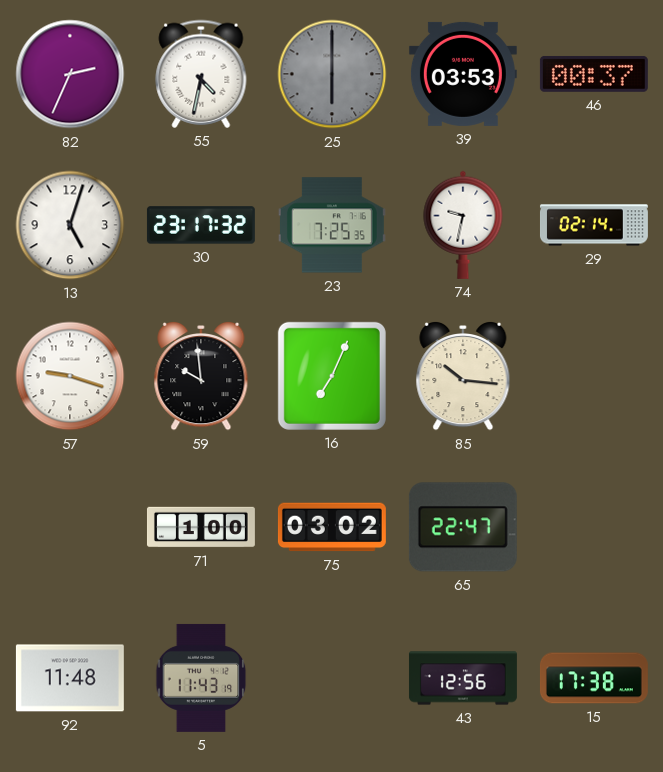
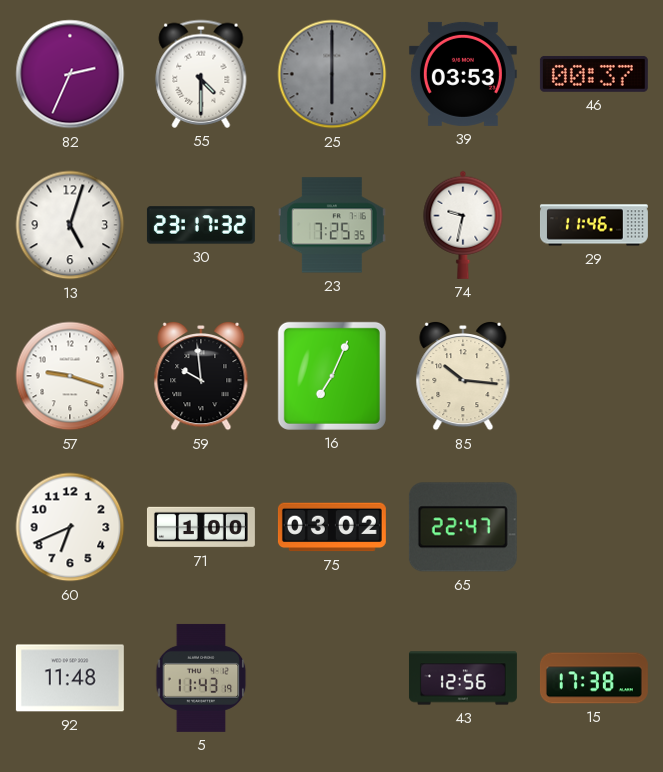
55: 4:32 -> 4:30 (201, 74)
29: 02:14 -> 11:46 (594, 225)
60: none -> 6:41 (70, 527)
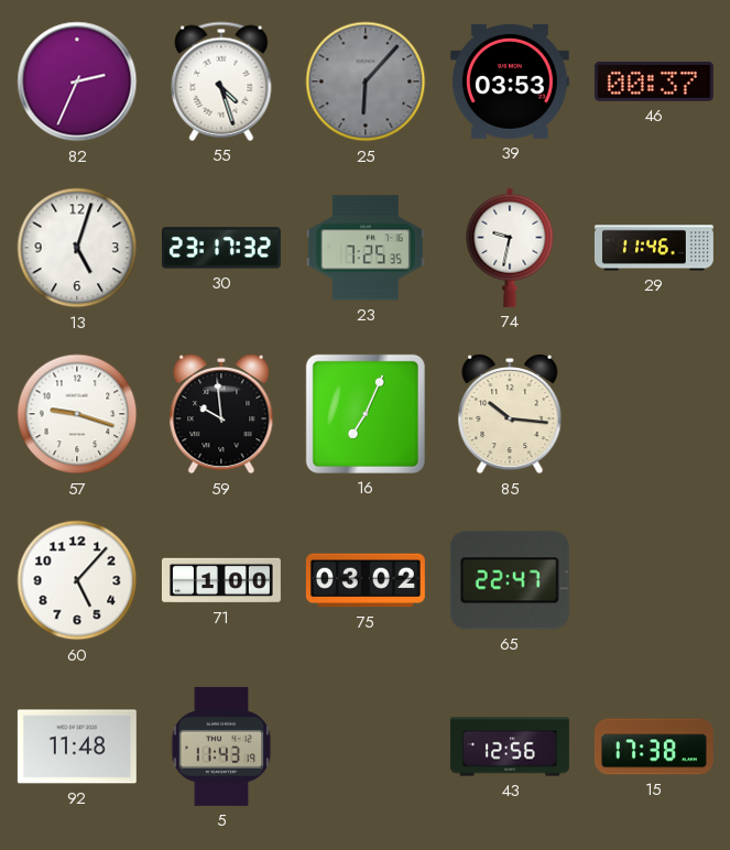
55: 4:30 -> 4:27 (221, 81)
25: 6:00 -> 6:07 (366, 81)
60: 6:41 -> 5:07 (77, 580)
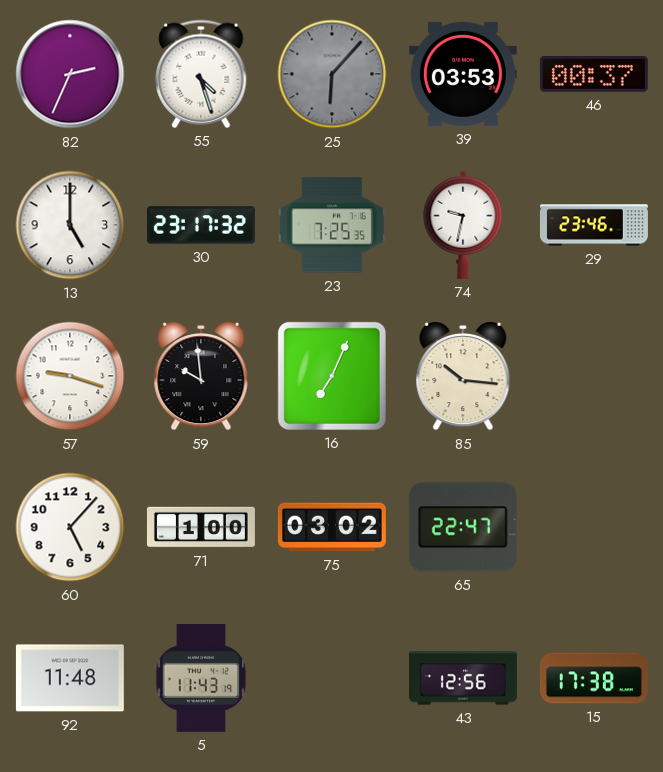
13: 5:03 -> 5:00 (70, 225)
29: 11:46 -> 23:46 (594, 225)
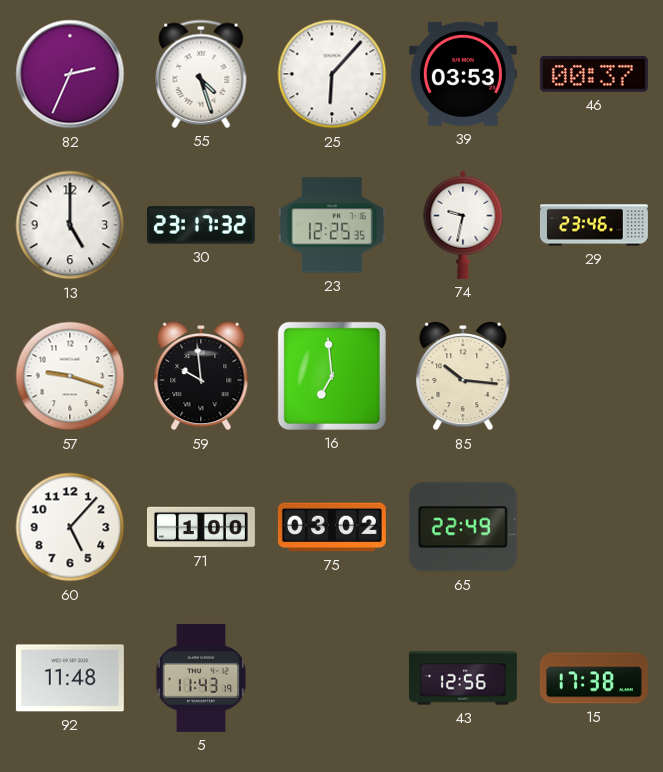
25 dial: grey -> white (332, 74)
23: 7:25 -> 12:25 (332, 225)
16: 7:04 -> 6:59 (332, 376)
65: 22:47 -> 22:49 (463, 527)
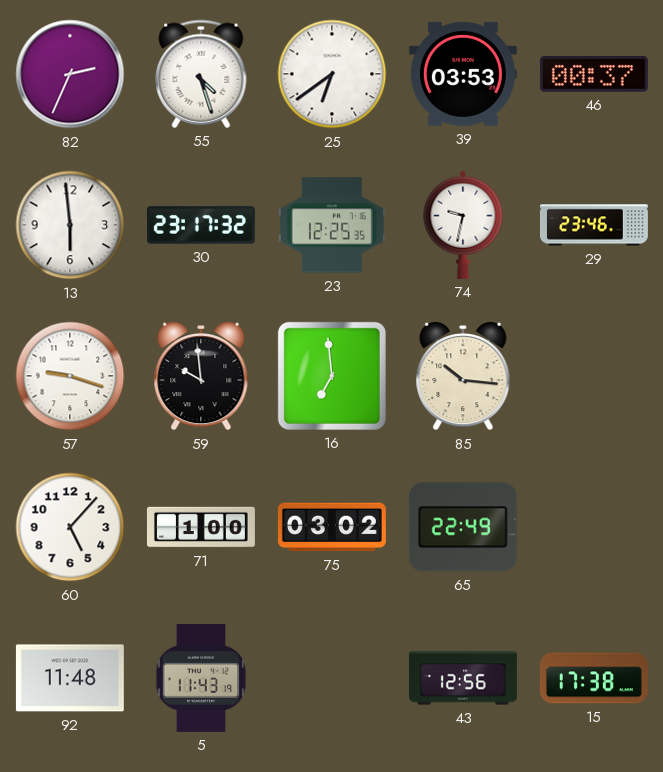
25: 6:07 -> 6:39 (332, 74)
13: 5:00 -> 5:59 (70, 225)
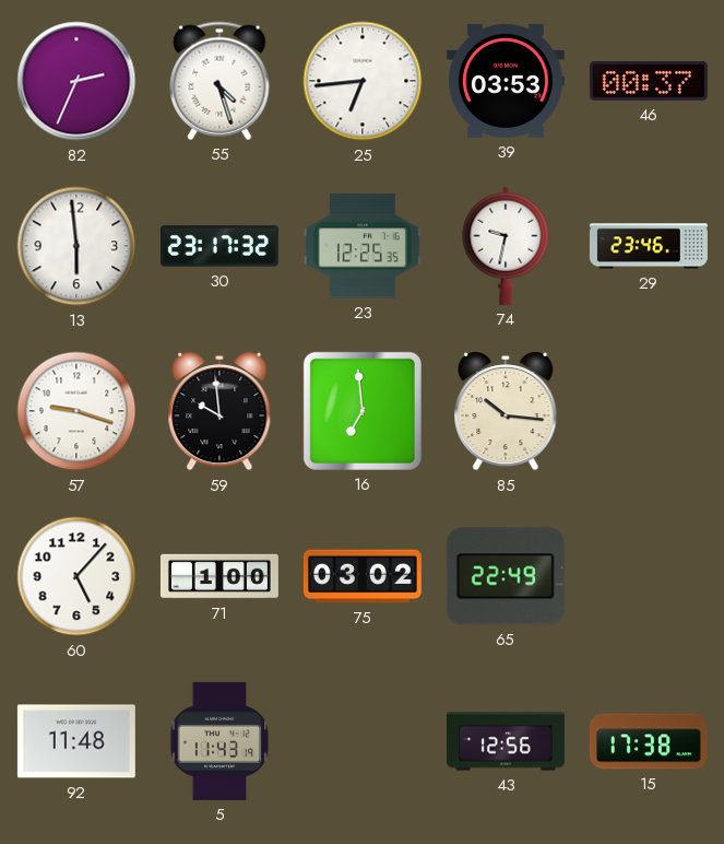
25: 6:39 -> 6:44 (363, 81)
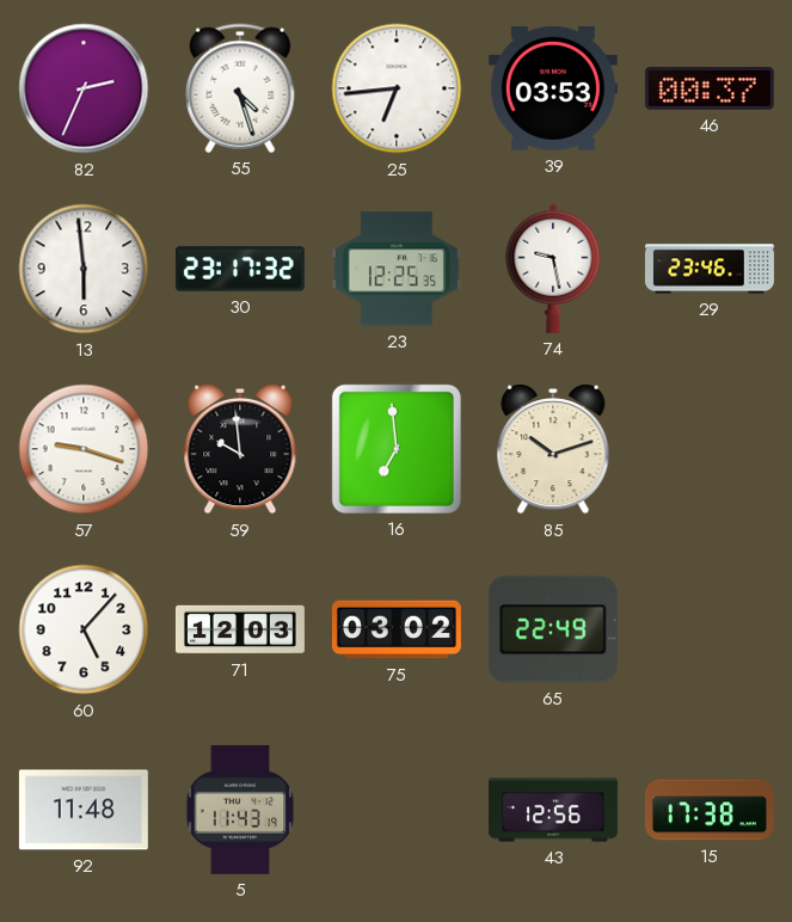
74: 9:32 -> 9:28 (553, 269)
85: 10:16 -> 10:12 (553, 449)
71: 1:00 -> 12:03 (240, 629)
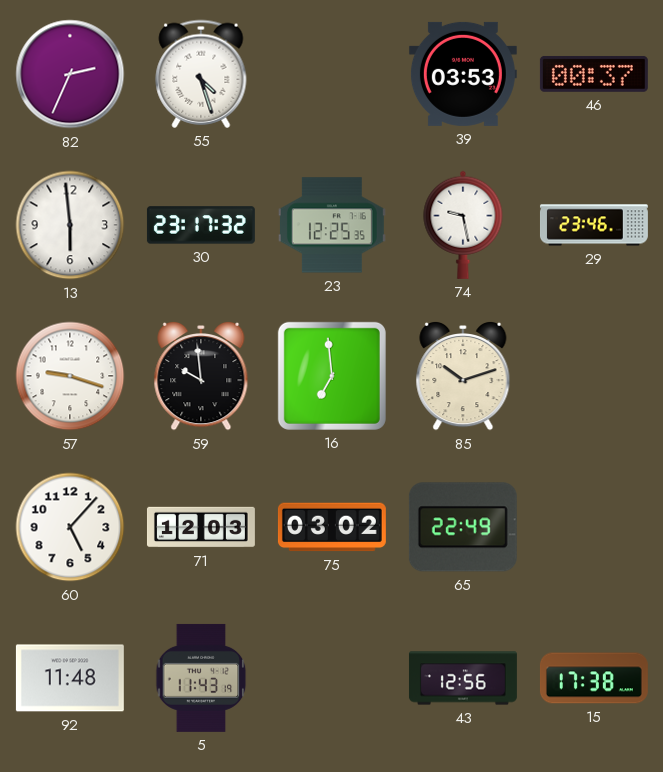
25: 6:44 -> none (397, 88)
